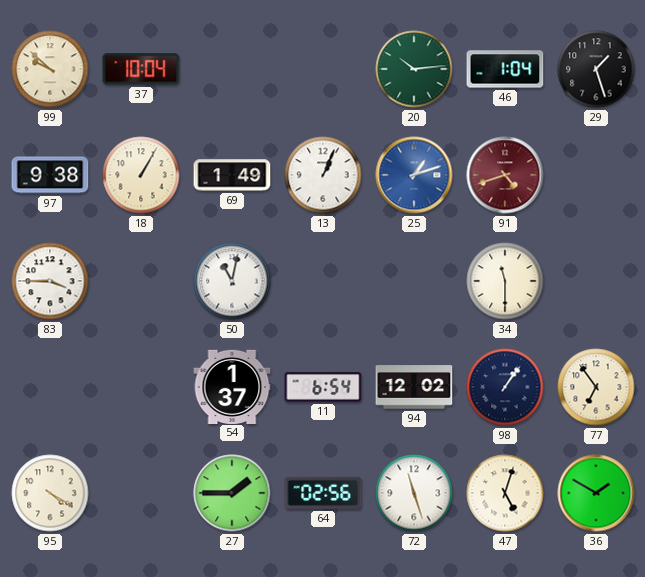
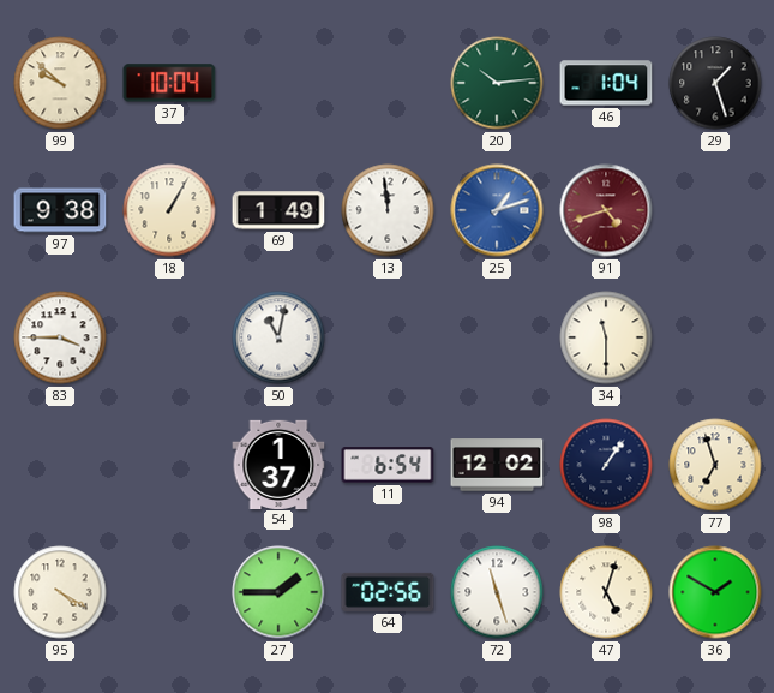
13: 1:04 -> 11:59 (388, 210)
77: 6:54 -> 6:57 (715, 465)
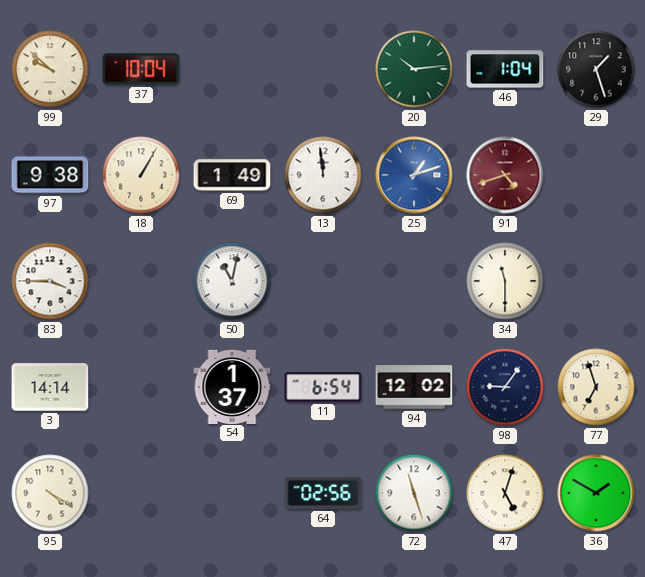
3: none -> 14:14 (50, 387)
98: 1:06 -> 9:06 (505, 387)
27: 1:45 -> none (278, 592)
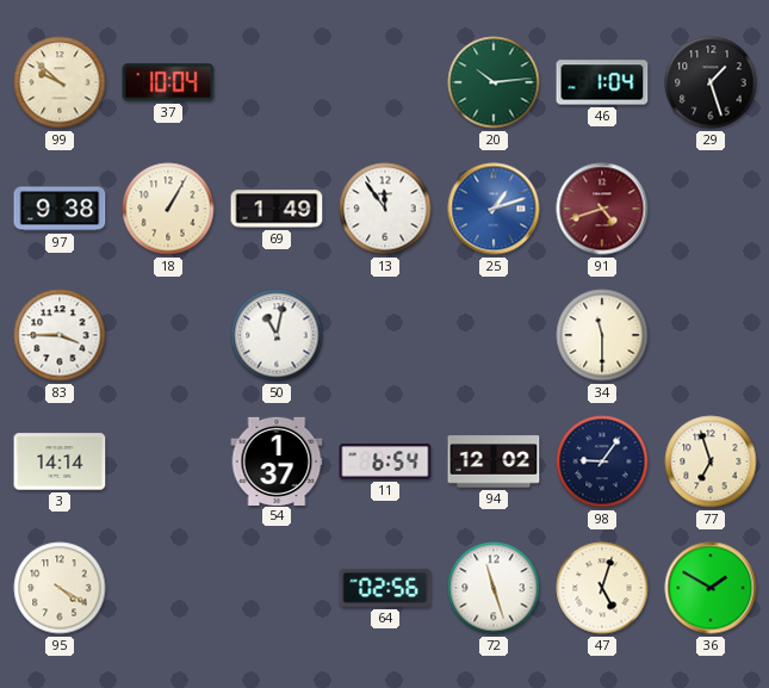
13: 11:59 -> 11:54 (385, 209)
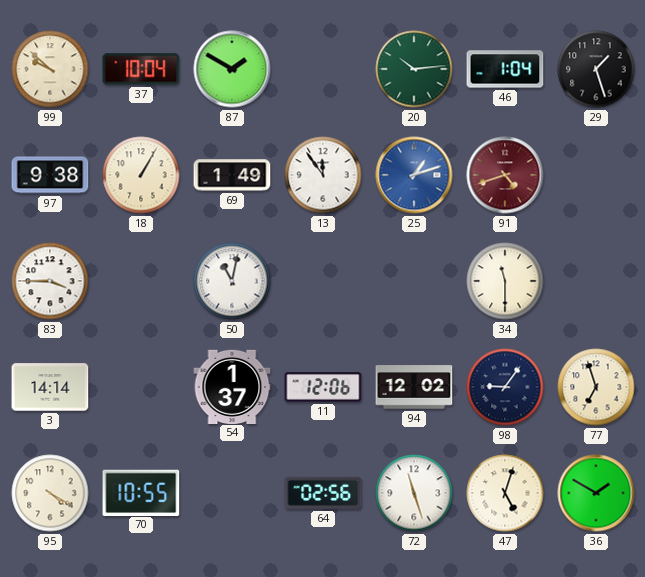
87: none -> 1:50 (232, 69)
11: 6:54 -> 12:06 (323, 387)
70: none -> 10:55 (141, 492)
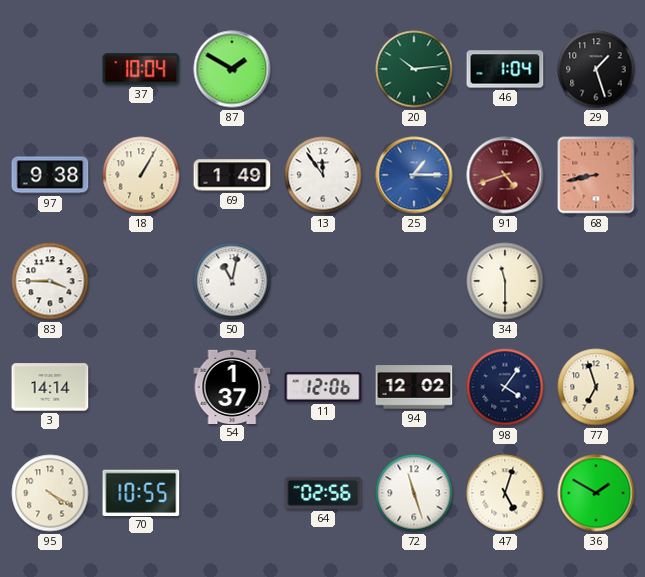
99: 9:52 -> none (50, 69)
25: 1:12 -> 1:15 (414, 175)
68: none -> 8:43 (596, 175)
98: 9:06 -> 4:06 (505, 387)
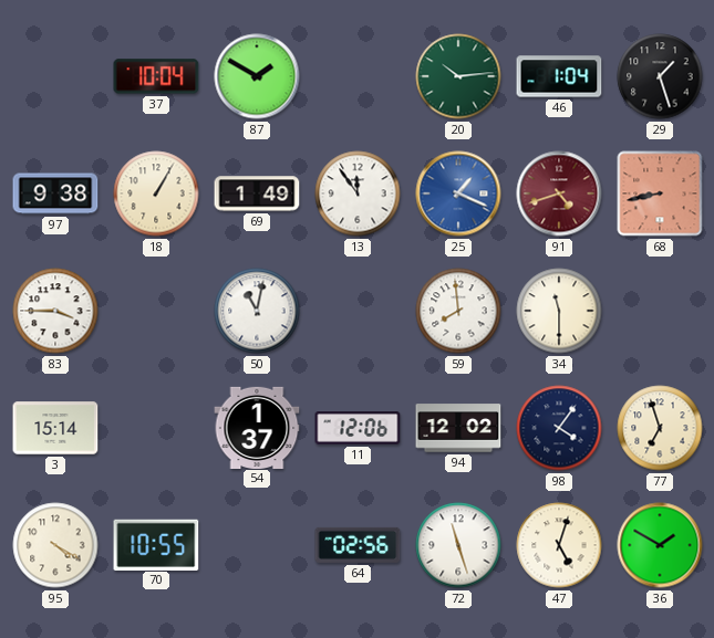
25: 1:15 -> 1:19 (458, 194)
59: none -> 7:59 (458, 311)
3: 14:14 -> 15:14 (55, 428)
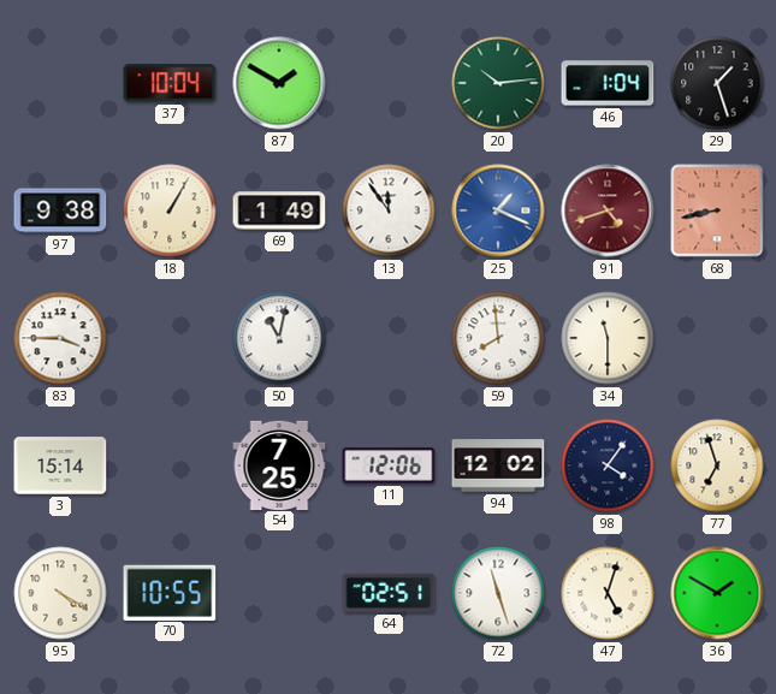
54: 1:37 -> 7:25 (279, 464)
64: 02:56 -> 02:51 (389, 593)
